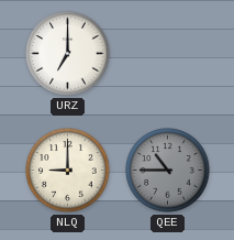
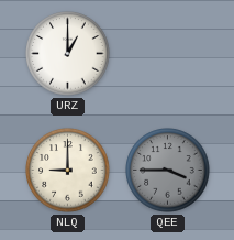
URZ: 7:00 -> 1:00 (68, 54)
QEE: 10:45 -> 3:45 (168, 171)
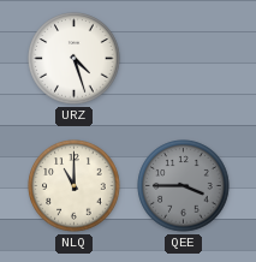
URZ: 1:00 -> 4:27 (75, 59)
NLQ: 9:00 -> 11:00 (75, 186)
